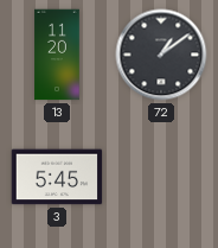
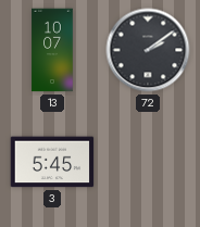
13: 11:20 -> 10:07 (52, 50)
72: 1:09 -> 2:09 (148, 50)
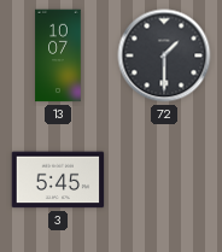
72: 2:09 -> 1:30 (164, 55)
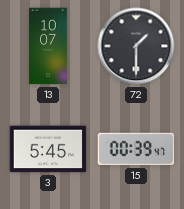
15: none -> 00:39 (136, 149)
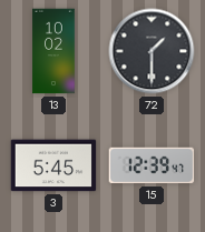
13: 10:07 -> 10:02 (53, 51)
15: 00:39 -> 12:39 (152, 165)
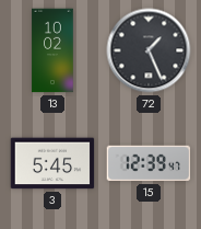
72: 1:30 -> 1:26 (149, 50)
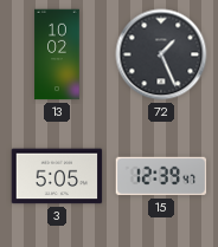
3: 5:45 -> 5:05 (57, 176)
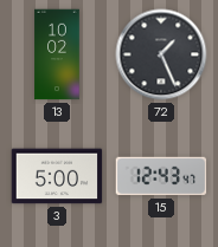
3: 5:05 -> 5:00 (57, 176)
15: 12:39 -> 12:43 (161, 176)
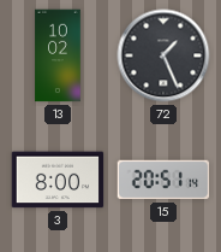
3: 5:00 -> 8:00 (58, 180)
15: 12:43 -> 20:51 (163, 180)
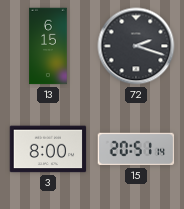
13: 10:02 -> 6:15 (48, 46)
72: 1:26 -> 2:18 (136, 46)
